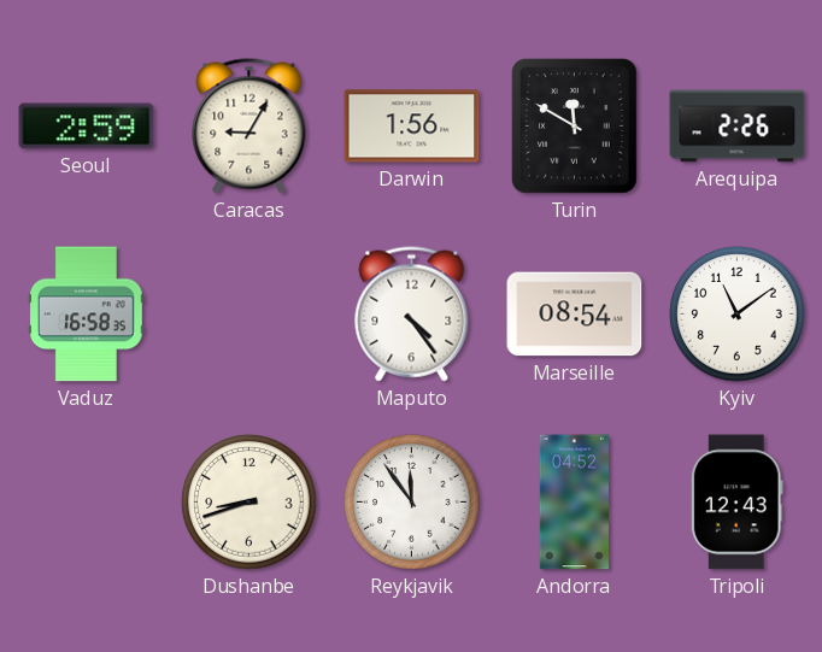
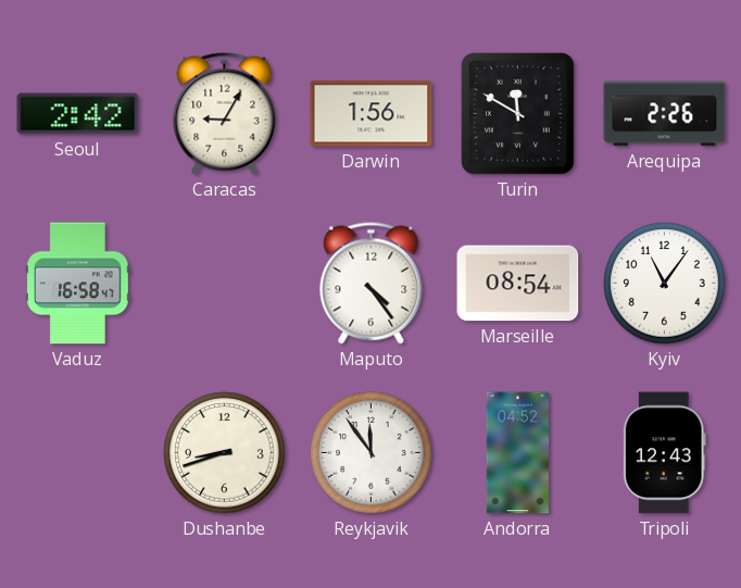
Seoul: 2:59 -> 2:42 (78, 114)
Vaduz: 16:58:35 -> 16:58:47 (78, 284)
Kyiv: 11:09 -> 11:06 (665, 284)
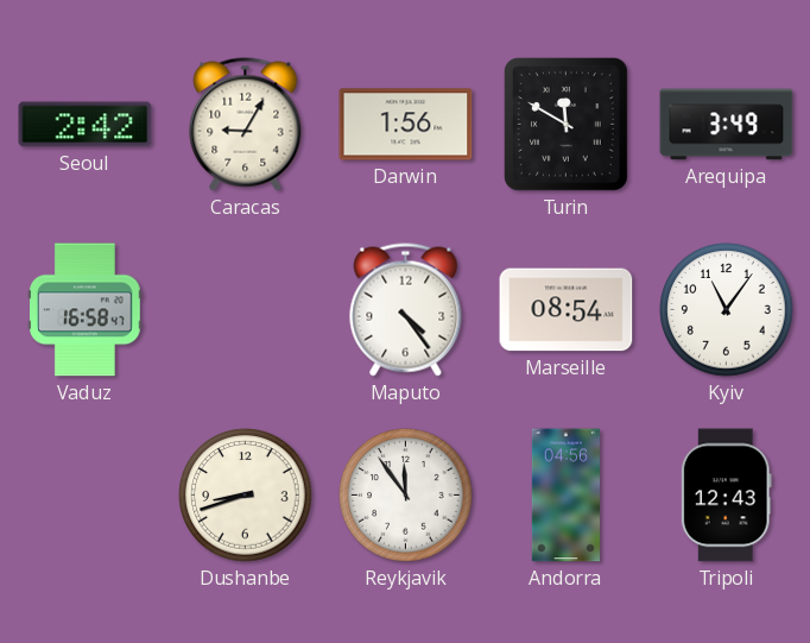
Arequipa: 2:26 -> 3:49 (727, 125)
Andorra: 04:52 -> 04:56 (565, 496)
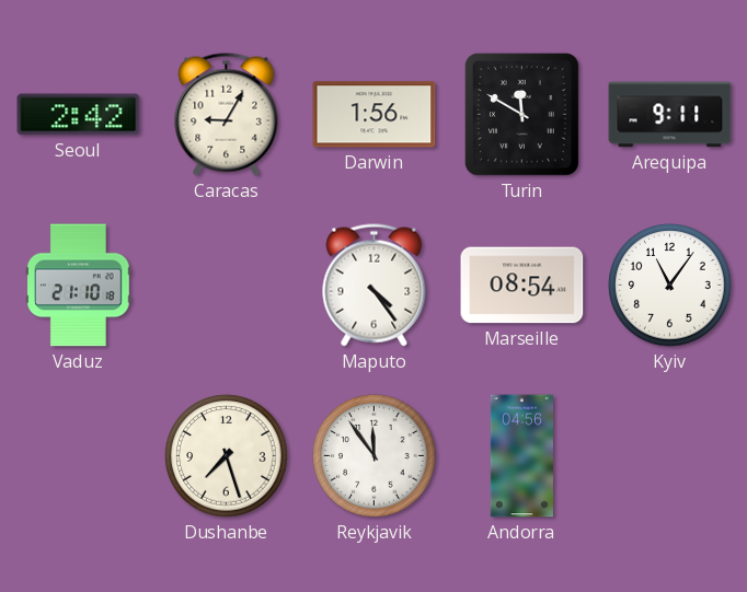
Arequipa: 3:49 -> 9:11 (670, 115)
Vaduz: 16:58 -> 21:10 (79, 286)
Dushanbe: 8:42 -> 7:27 (227, 456)
Tripoli: 12:43 -> none (726, 496)
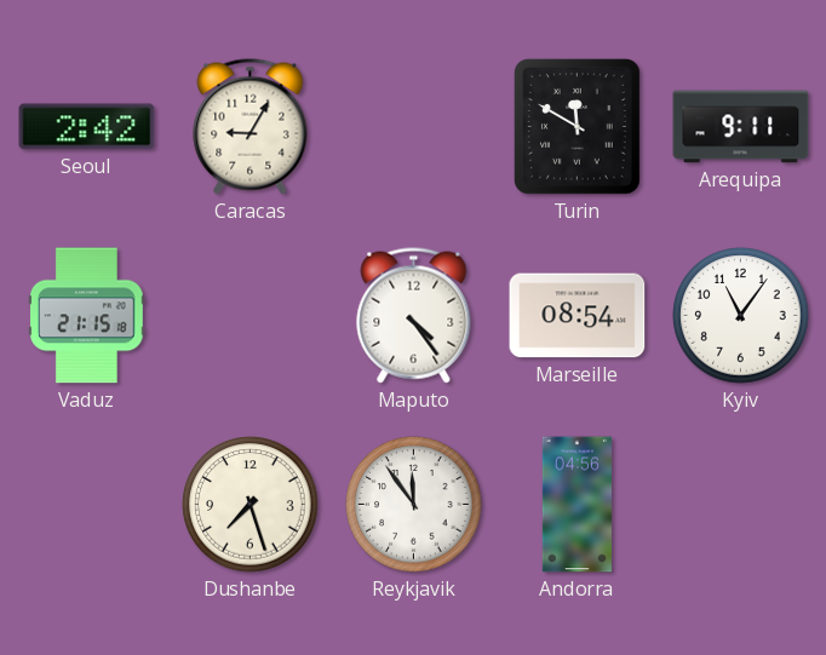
Darwin: 1:56 -> none (375, 115)
Vaduz: 21:10 -> 21:15 (87, 316)
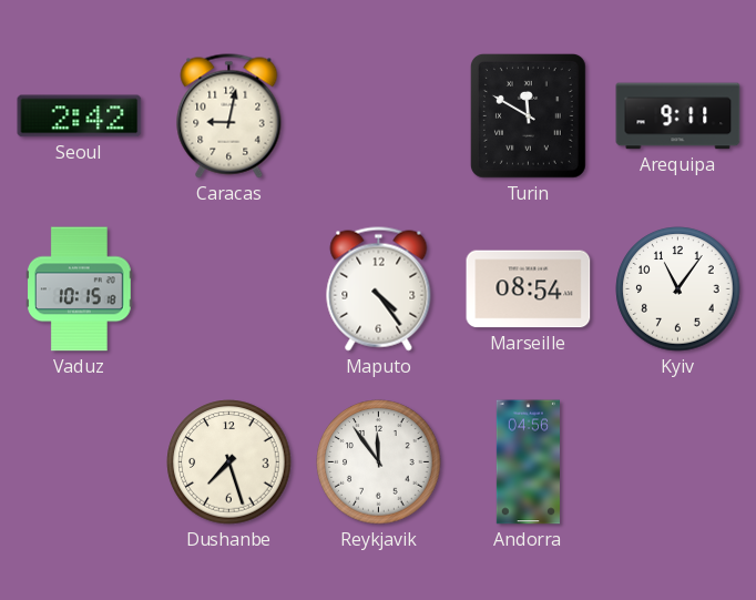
Caracas: 9:05 -> 9:02 (229, 116)
Vaduz: 21:15 -> 10:15 (80, 289)
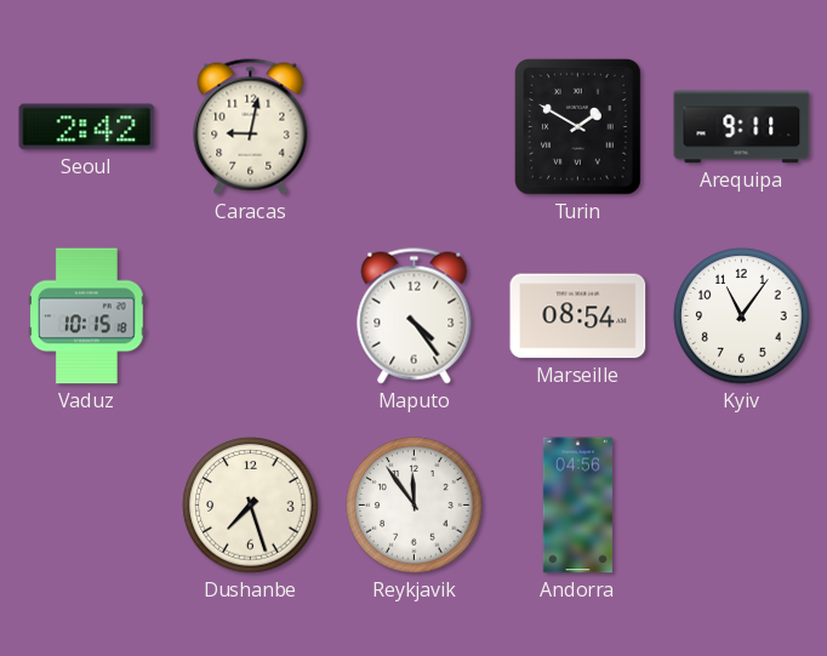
Turin: 11:50 -> 1:50 (577, 126)
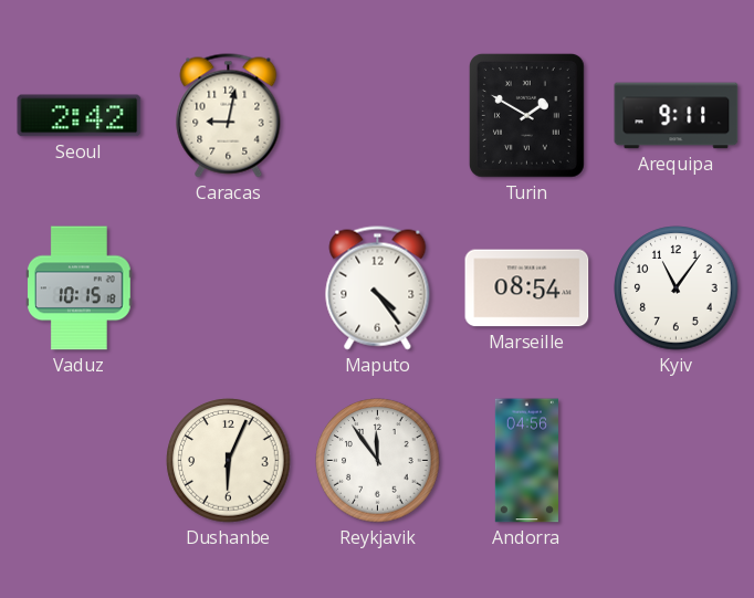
Dushanbe: 7:27 -> 6:04 (229, 461)
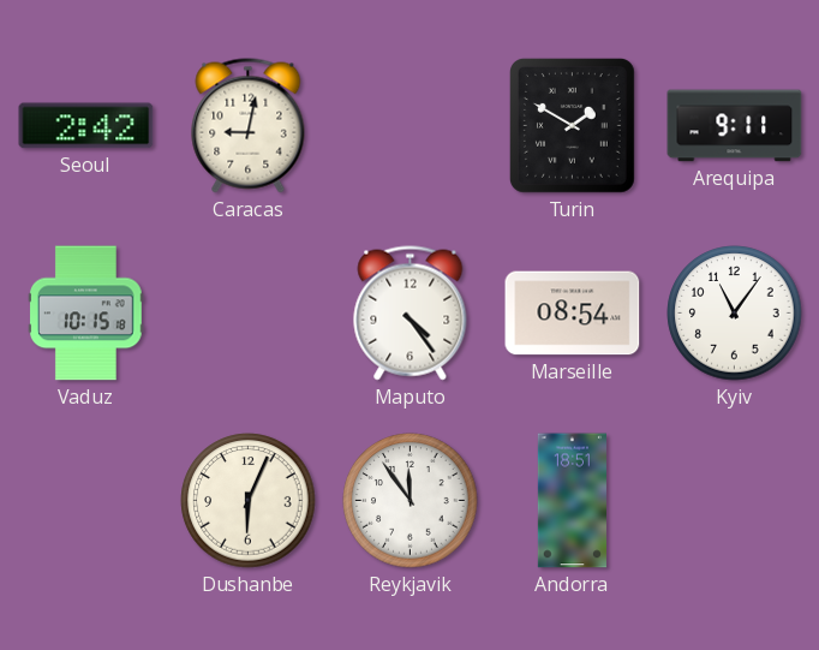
Andorra: 04:56 -> 18:51 (572, 501)
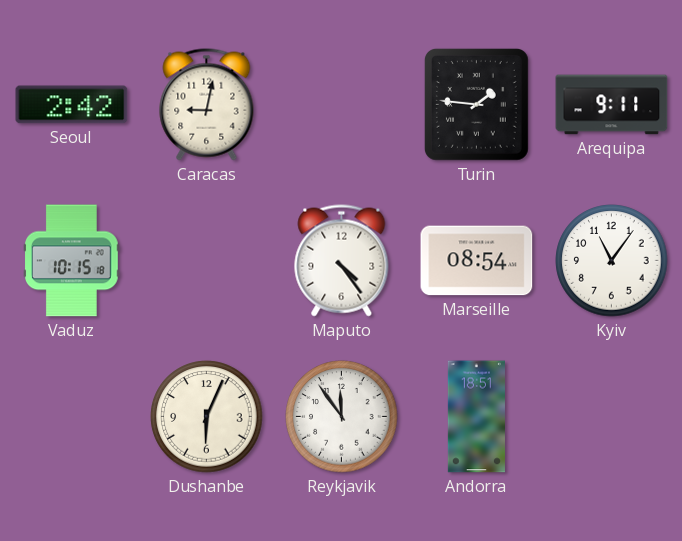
Turin: 1:50 -> 1:46 (476, 104)
